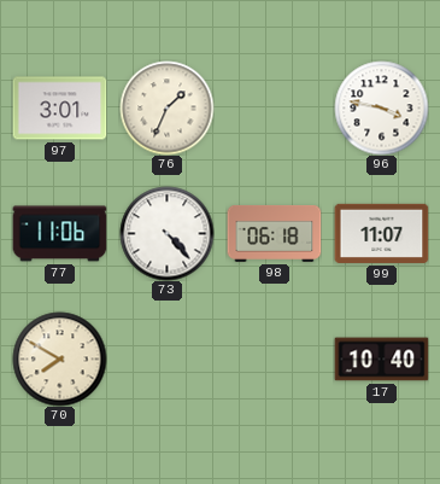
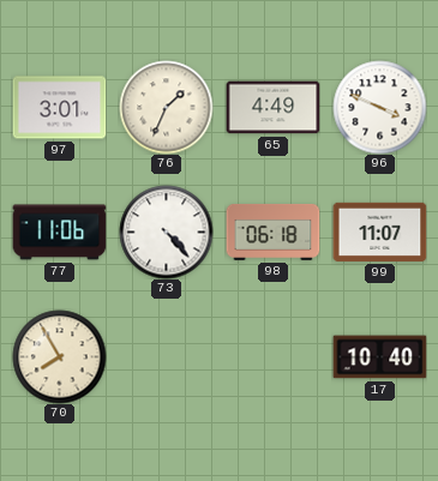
65: none -> 4:49 (272, 108)
96: 3:47 -> 3:49 (379, 107)
70: 7:50 -> 7:55 (59, 356)
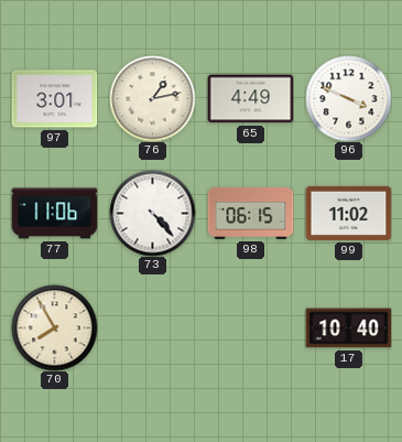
76: 1:34 -> 1:13 (152, 98)
98: 06:18 -> 06:15 (250, 214)
99: 11:07 -> 11:02 (348, 213)
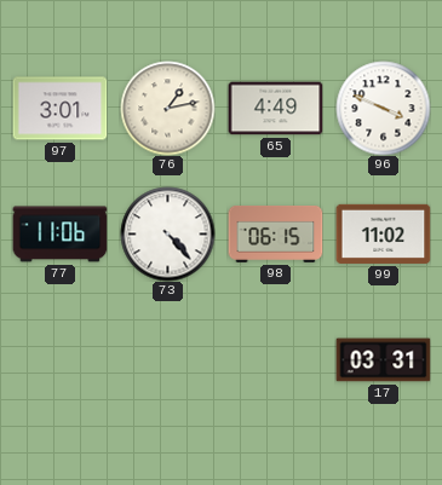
70: 7:55 -> none (54, 327)
17: 10:40 -> 03:31 (383, 360)
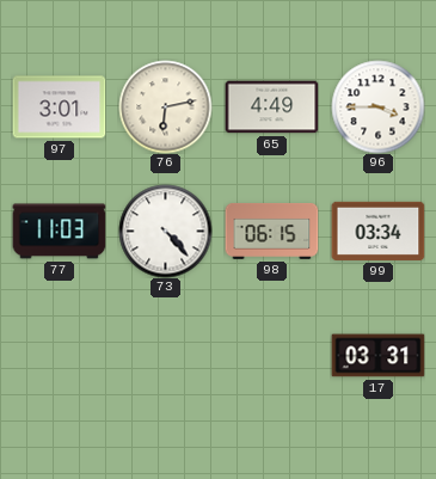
76: 1:13 -> 6:13 (165, 106)
96: 3:49 -> 3:45 (377, 106)
77: 11:06 -> 11:03 (59, 232)
99: 11:02 -> 03:34 (377, 231)
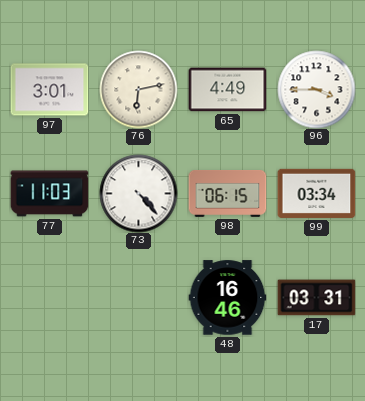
48: none -> 16:46 (227, 298)
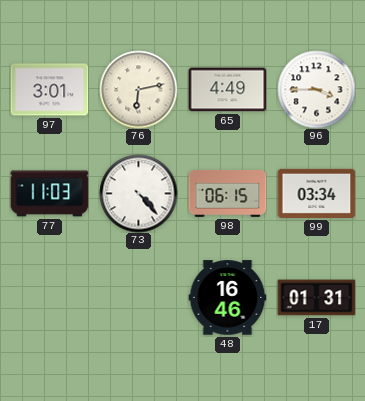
17: 03:31 -> 01:31 (316, 298)
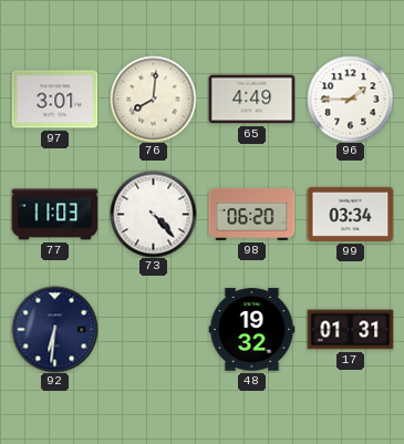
76: 6:13 -> 8:01 (153, 99)
96: 3:45 -> 1:45 (350, 99)
98: 06:15 -> 06:20 (251, 215)
92: none -> 6:31 (54, 329)
48: 16:46 -> 19:32 (251, 330)
